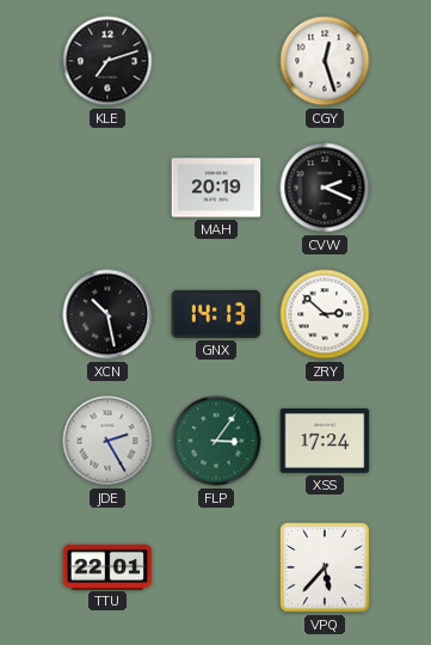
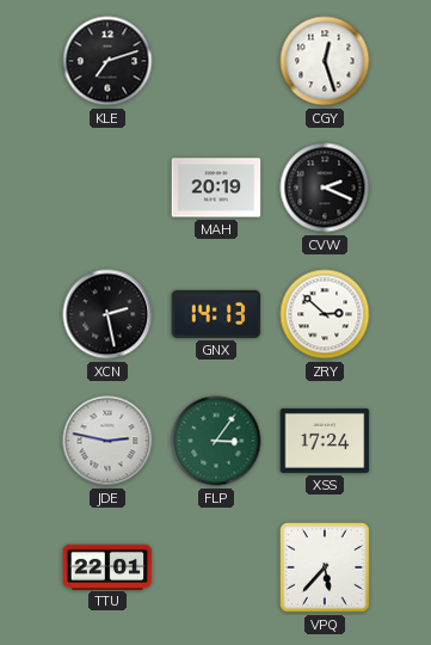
XCN: 10:28 -> 2:28 (107, 314)
JDE: 2:25 -> 2:47 (107, 441)
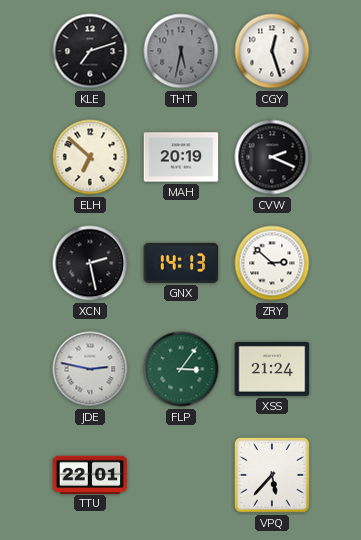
THT: none -> 5:32 (181, 51)
ELH: none -> 6:52 (90, 157)
XSS: 17:24 -> 21:24 (272, 369)
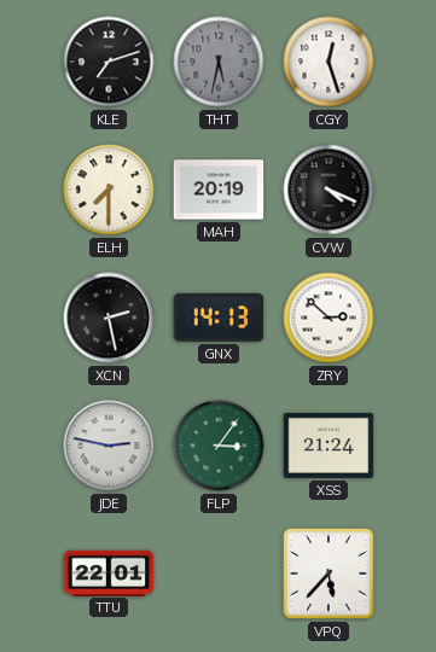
ELH: 6:52 -> 7:30 (109, 190)
CVW: 2:19 -> 4:19 (329, 190)
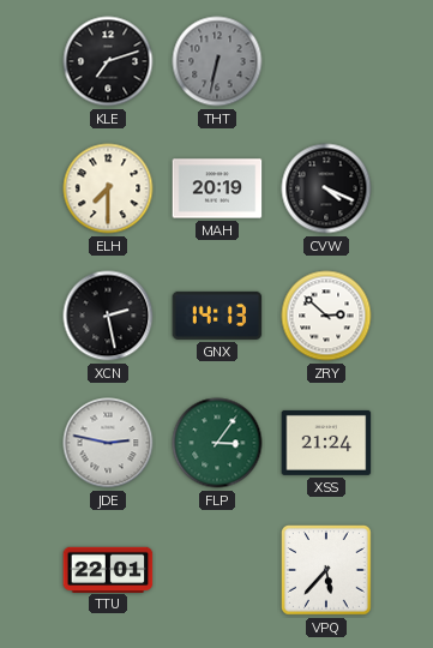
THT: 5:32 -> 6:32 (217, 61)
CGY: 12:27 -> none (329, 62)
